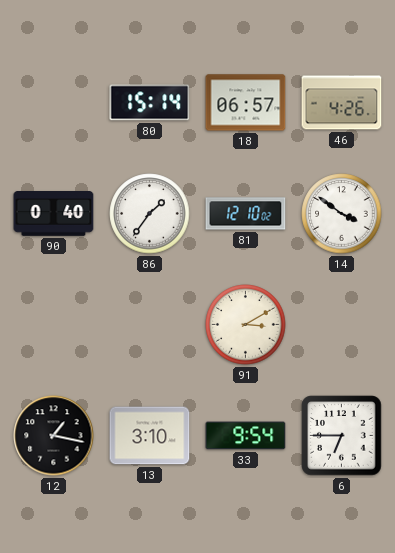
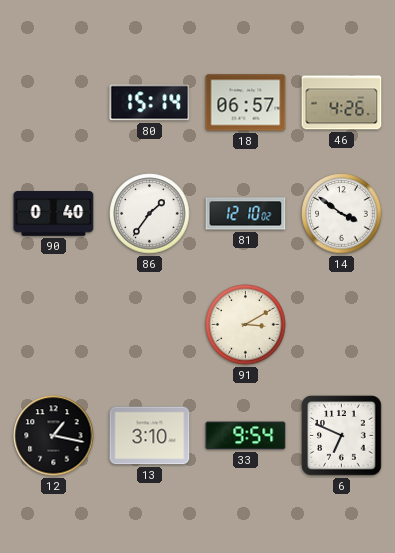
6: 6:45 -> 6:49 (342, 436)
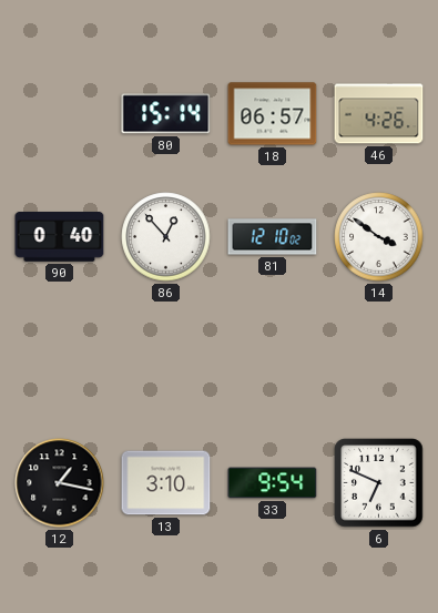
86: 1:36 -> 12:53 (166, 237)
91: 3:10 -> none (246, 325)
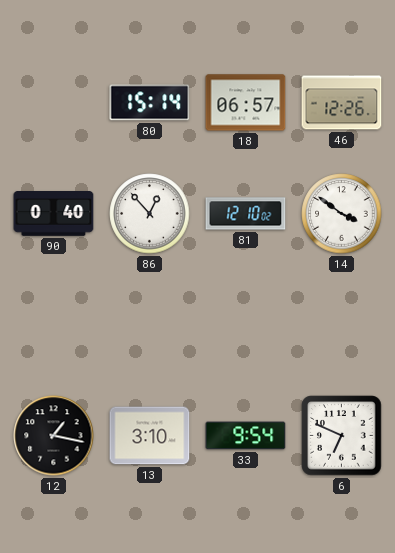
46: 4:26 -> 12:26 (342, 103)
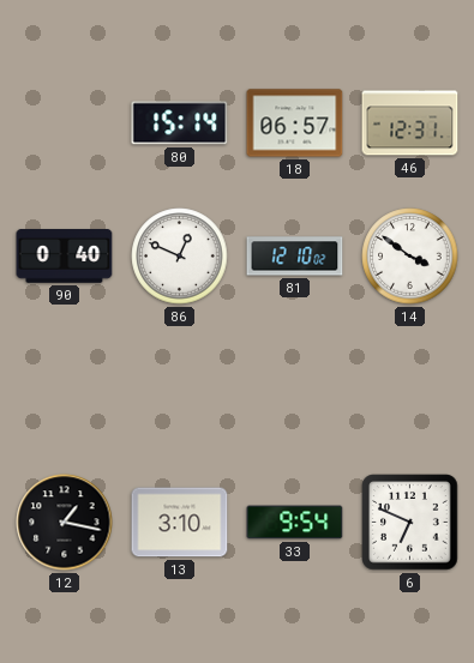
46: 12:26 -> 12:31 (410, 123)
86: 12:53 -> 12:49 (180, 257)
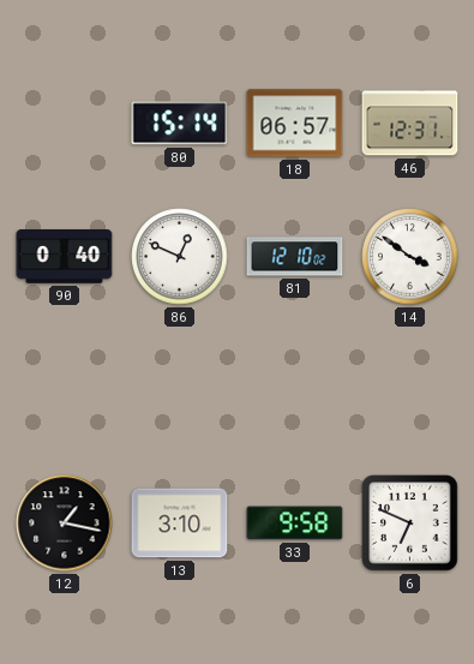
33: 9:54 -> 9:58 (295, 524)
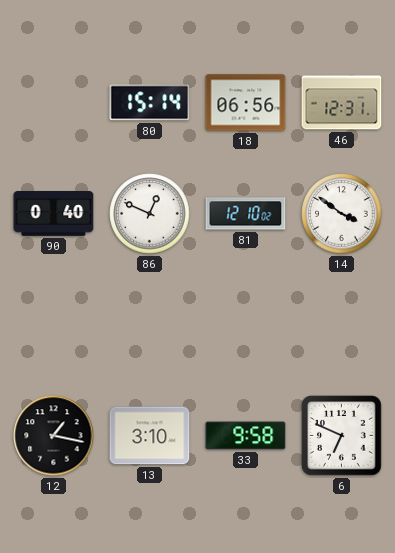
18: 06:57 -> 06:56 (246, 103)
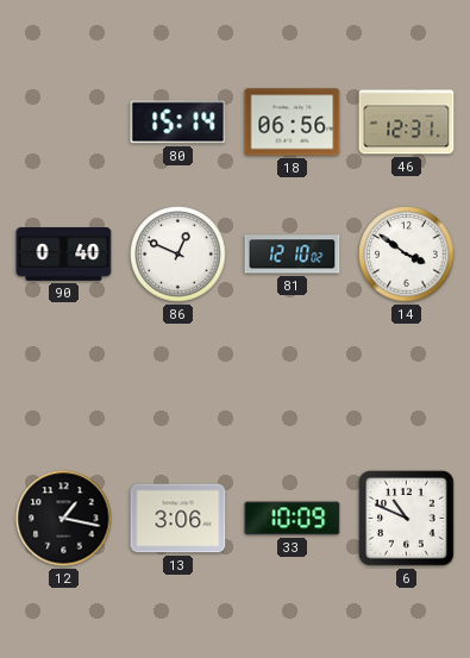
13: 3:10 -> 3:06 (178, 519)
33: 9:58 -> 10:09 (293, 519)
6: 6:49 -> 10:49 (407, 519)
